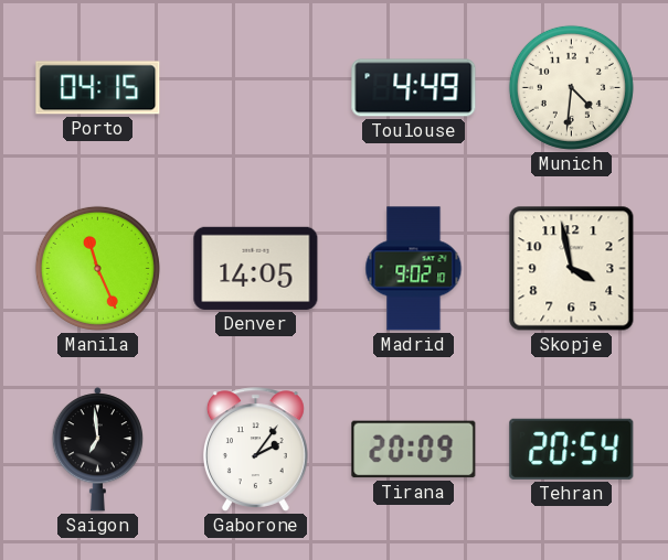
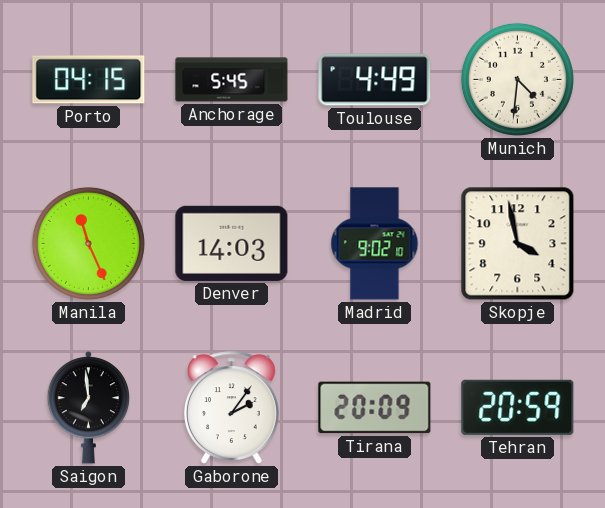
Anchorage: none -> 5:45 (232, 80)
Denver: 14:05 -> 14:03 (232, 243)
Tehran: 20:54 -> 20:59 (518, 407)
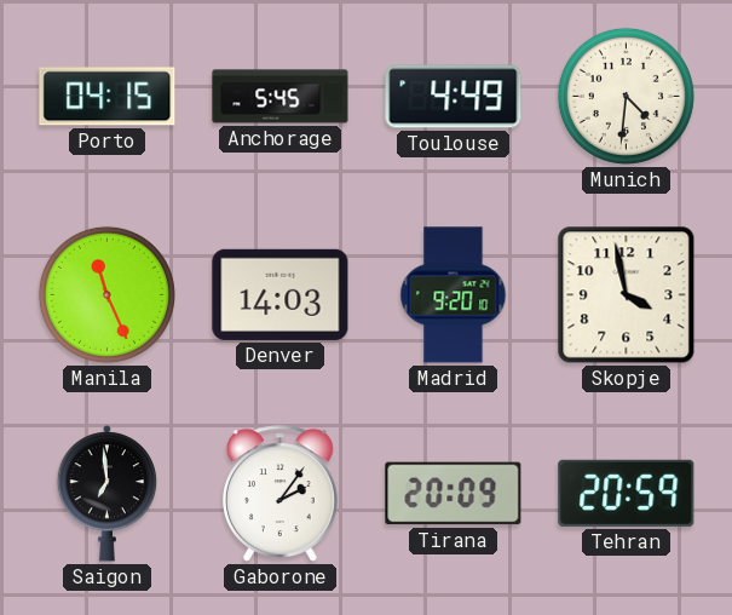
Madrid: 9:02 -> 9:20 (454, 295)
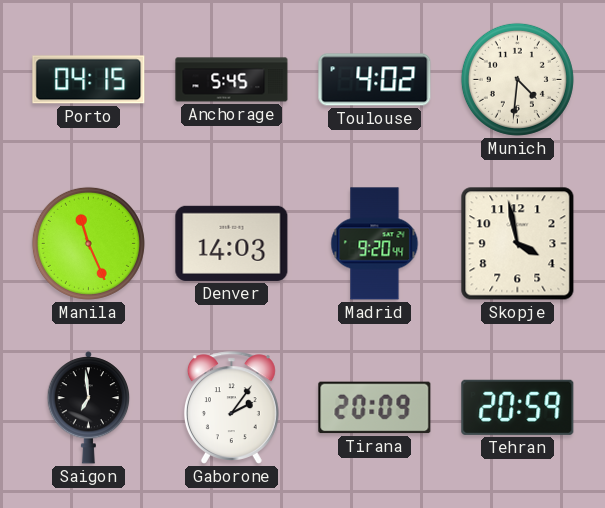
Toulouse: 4:49 -> 4:02 (375, 80)
Madrid: 9:20:10 -> 9:20:44 (375, 244)
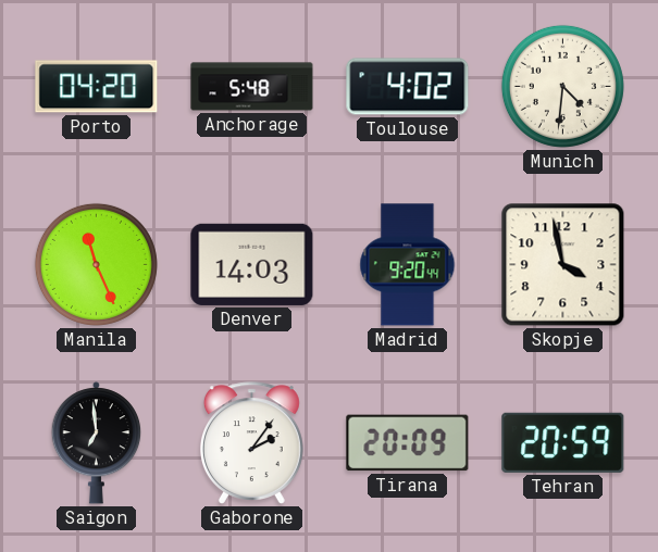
Porto: 04:15 -> 04:20 (97, 87)
Anchorage: 5:45 -> 5:48 (252, 87)
